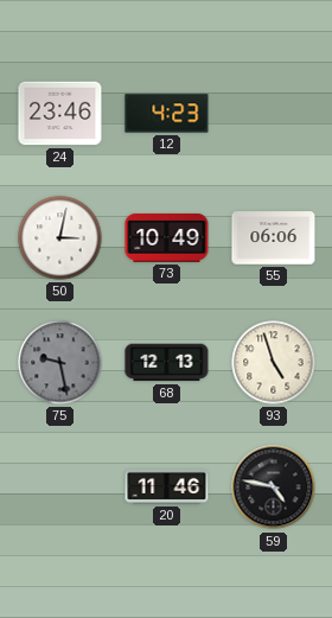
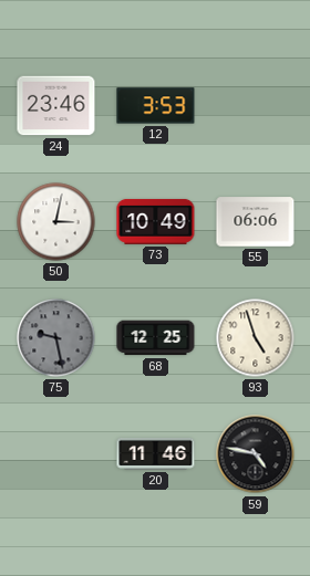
12: 4:23 -> 3:53 (156, 106)
68: 12:13 -> 12:25 (156, 338)
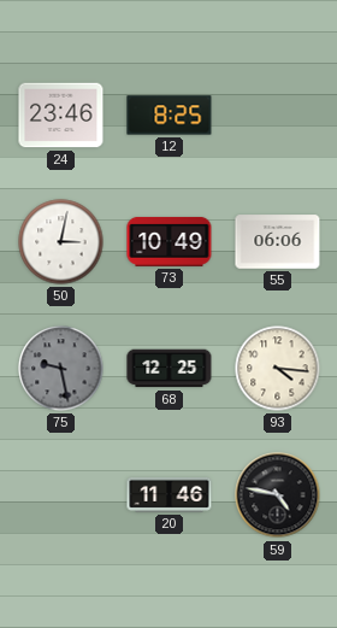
12: 3:53 -> 8:25 (170, 116)
93: 4:57 -> 4:16 (278, 369)
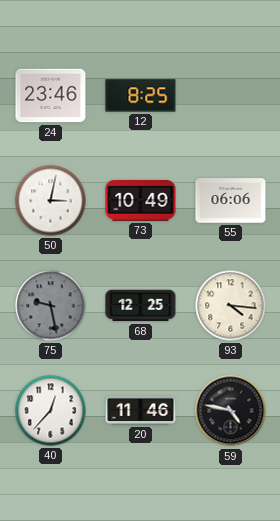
40: none -> 12:37 (51, 411)
